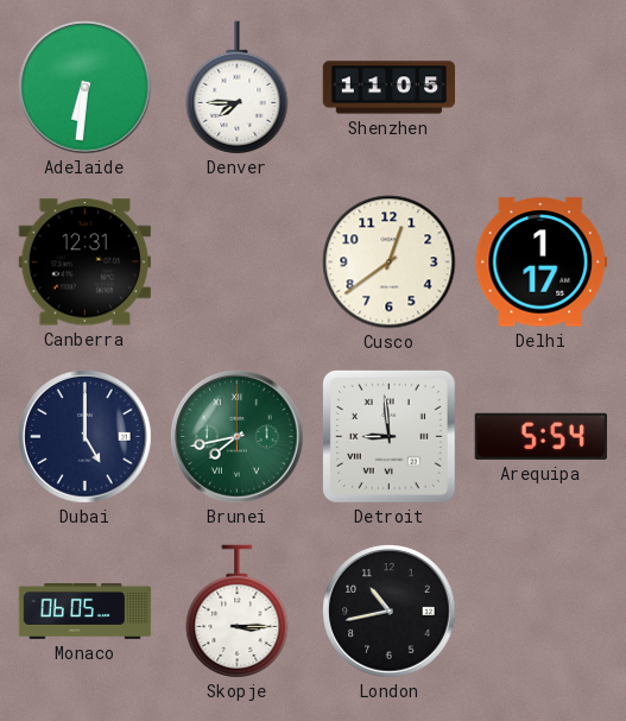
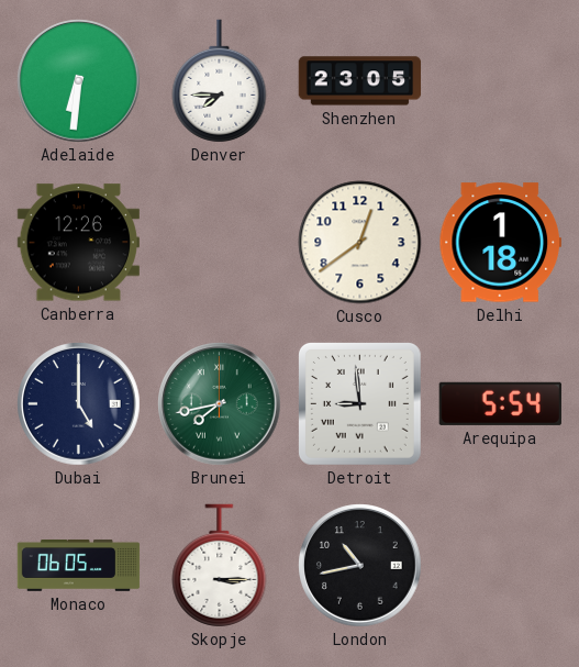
Shenzhen: 11:05 -> 23:05 (360, 81)
Canberra: 12:31 -> 12:26 (78, 243)
Delhi: 1:17 -> 1:18 (500, 243)
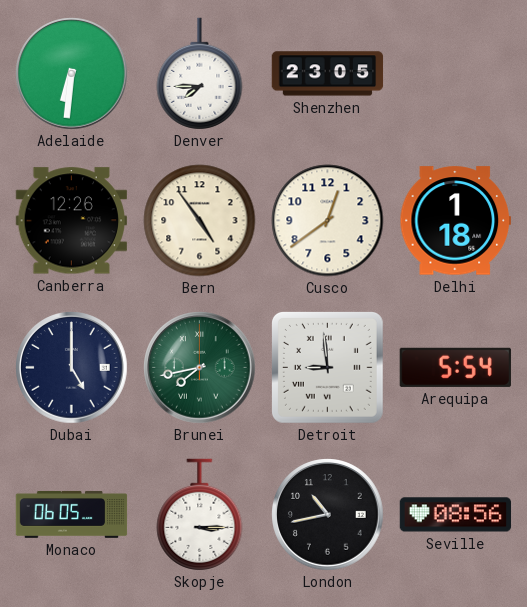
Bern: none -> 4:54 (200, 221)
Seville: none -> 08:56 (456, 515)
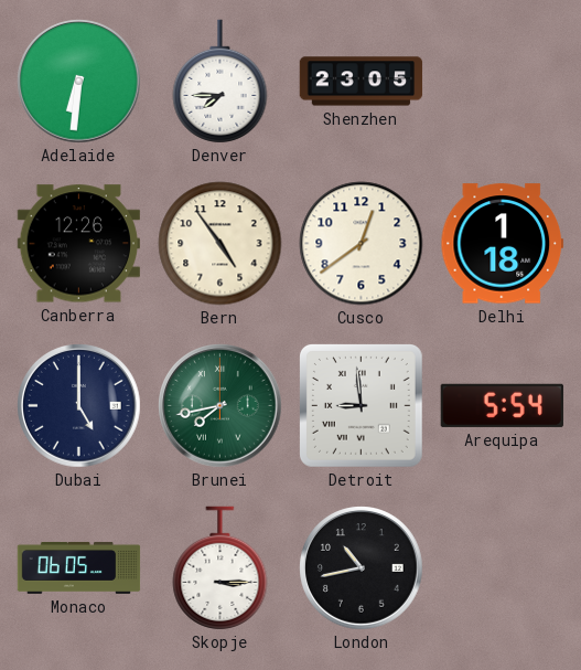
Seville: 08:56 -> none (456, 515)
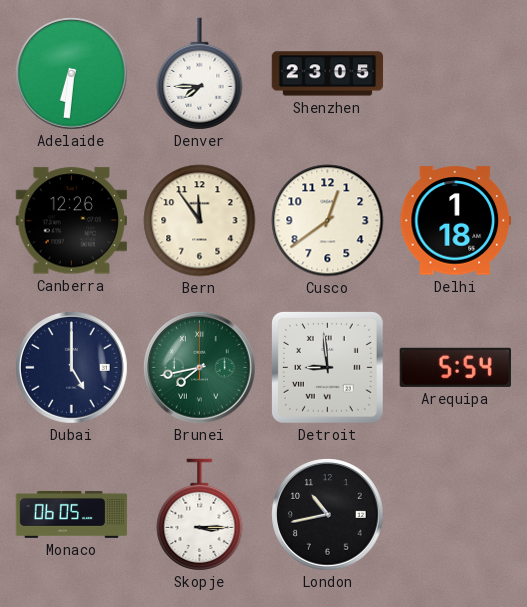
Bern: 4:54 -> 11:54 (200, 221)
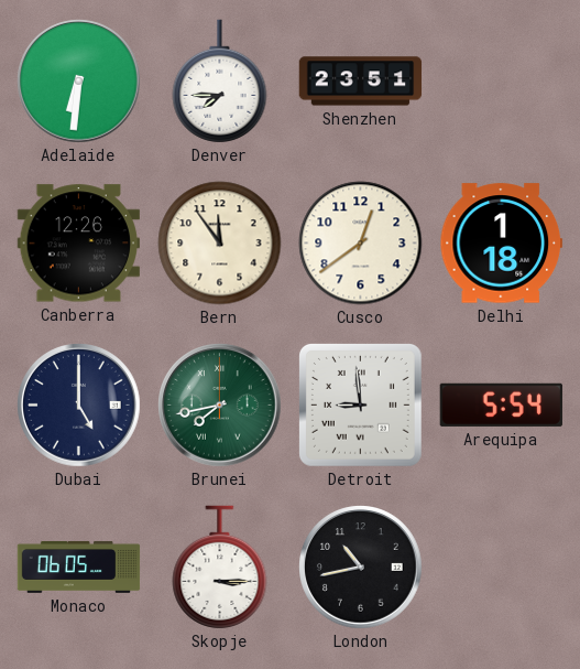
Shenzhen: 23:05 -> 23:51 (361, 82)
